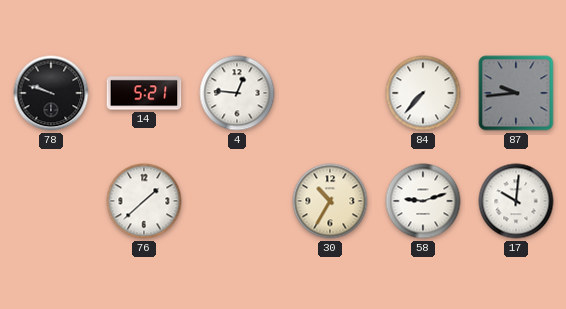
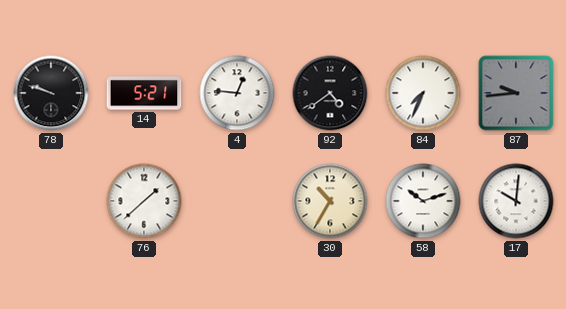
92: none -> 4:39 (330, 93)
84: 7:37 -> 7:34 (423, 93)
58: 9:12 -> 10:12 (423, 201)
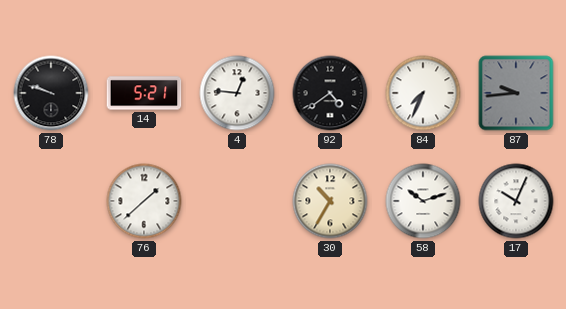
17: 10:01 -> 10:04 (516, 201)
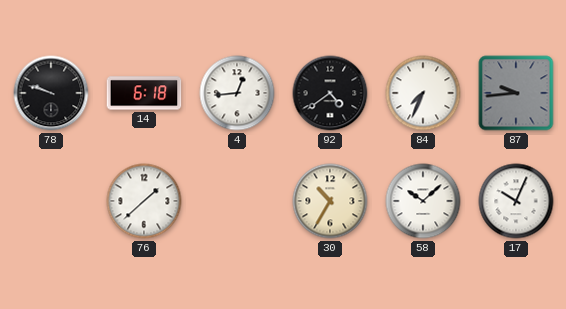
14: 5:21 -> 6:18 (144, 93)
4: 12:46 -> 12:44 (237, 93)
58: 10:12 -> 10:08 (423, 201)
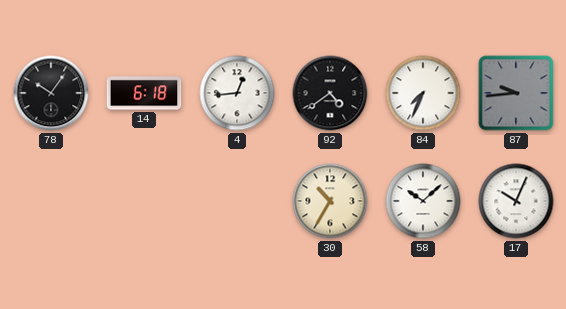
78: 9:48 -> 10:06 (51, 93)
76: 1:38 -> none (144, 201)
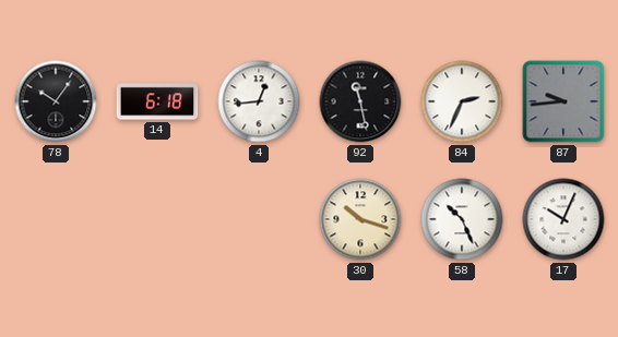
92: 4:39 -> 11:28 (360, 101)
84: 7:34 -> 2:34 (462, 101)
30: 10:35 -> 10:18 (360, 219)
58: 10:08 -> 10:26 (462, 219)
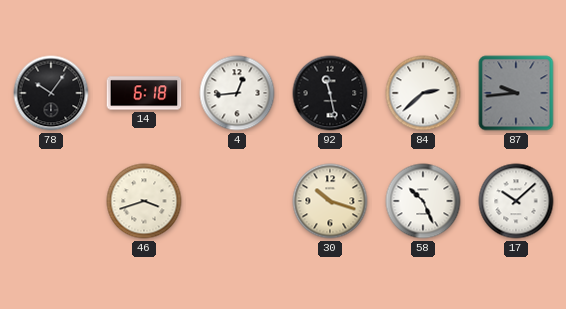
84: 2:34 -> 2:38 (423, 93)
46: none -> 3:42 (144, 201)
17: 10:04 -> 10:08 (516, 201)
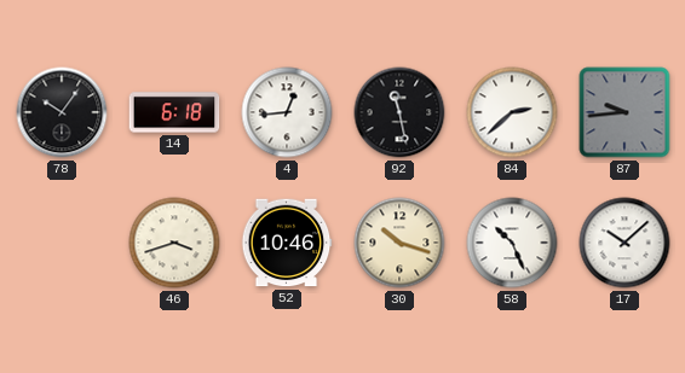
52: none -> 10:46 (287, 243)
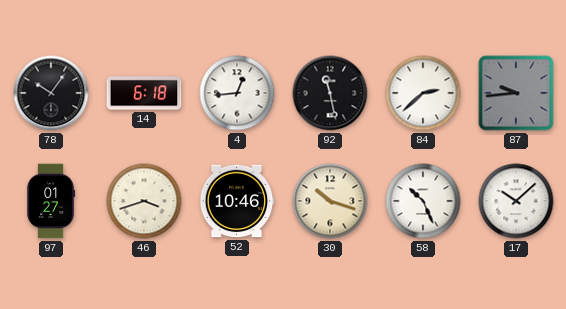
97: none -> 01:27 (51, 201)
